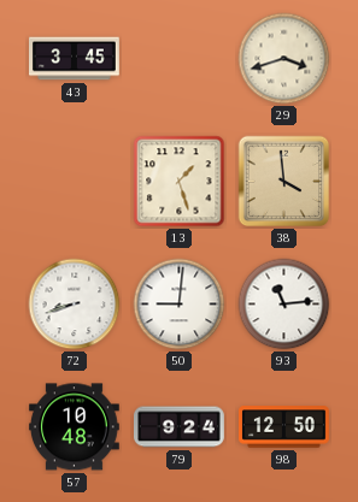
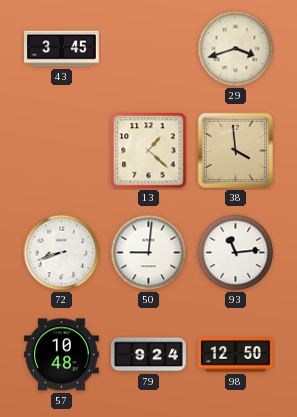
13: 1:27 -> 1:22 (149, 151)
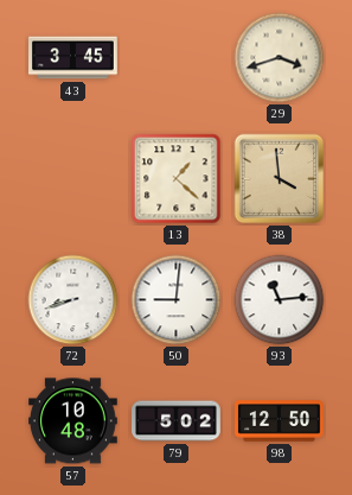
79: 9:24 -> 5:02 (177, 421)
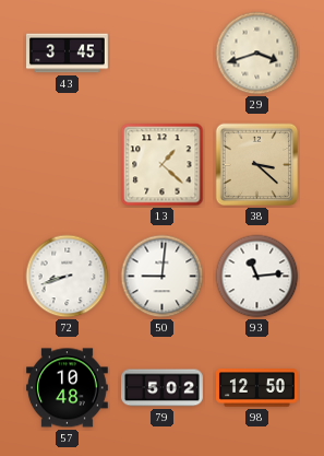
38: 3:59 -> 3:22 (257, 165)
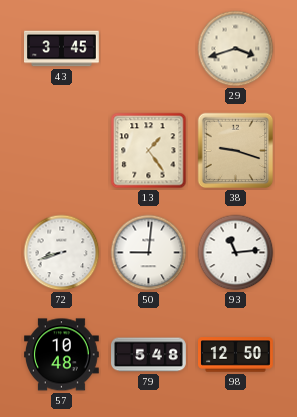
13: 1:22 -> 1:24 (149, 151)
38: 3:22 -> 9:18 (236, 151)
79: 5:02 -> 5:48 (149, 355)
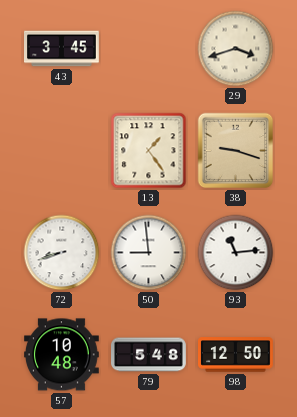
50: 9:01 -> 8:59 (149, 253)
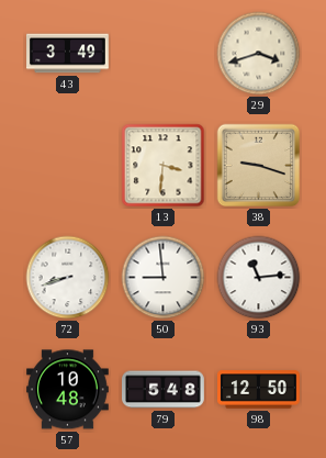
43: 3:45 -> 3:49 (68, 54)
13: 1:24 -> 3:31 (164, 166)
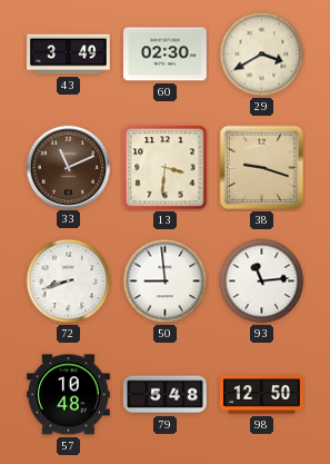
60: none -> 02:30 (166, 55)
29: 3:42 -> 3:40 (262, 55)
33: none -> 11:11 (68, 167)
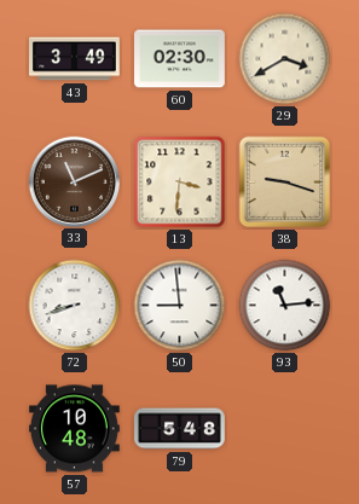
98: 12:50 -> none (262, 395)
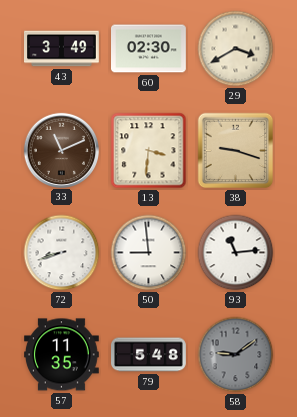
57: 10:48 -> 11:35 (62, 355)
58: none -> 9:09 (236, 355)
